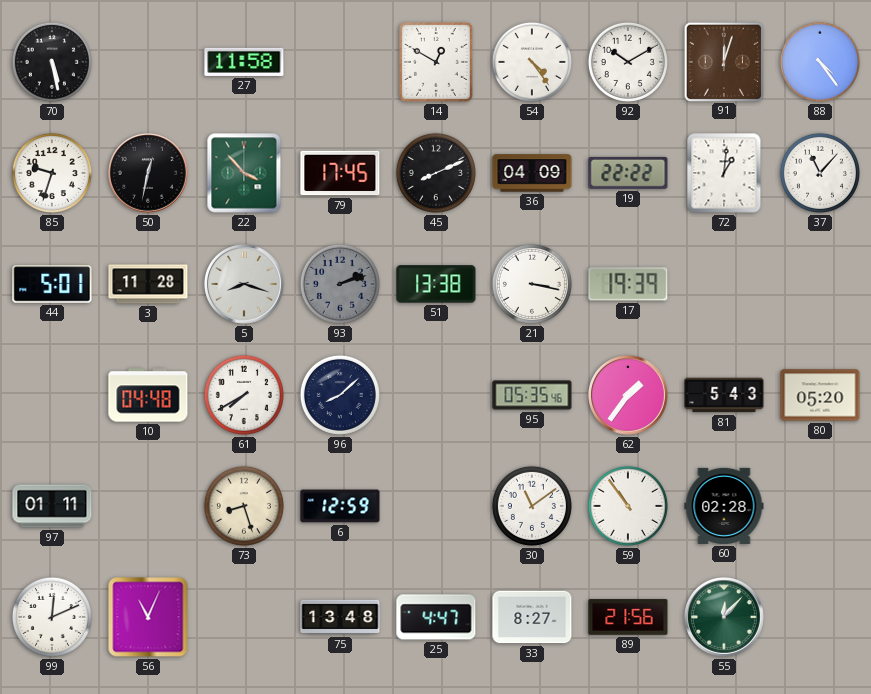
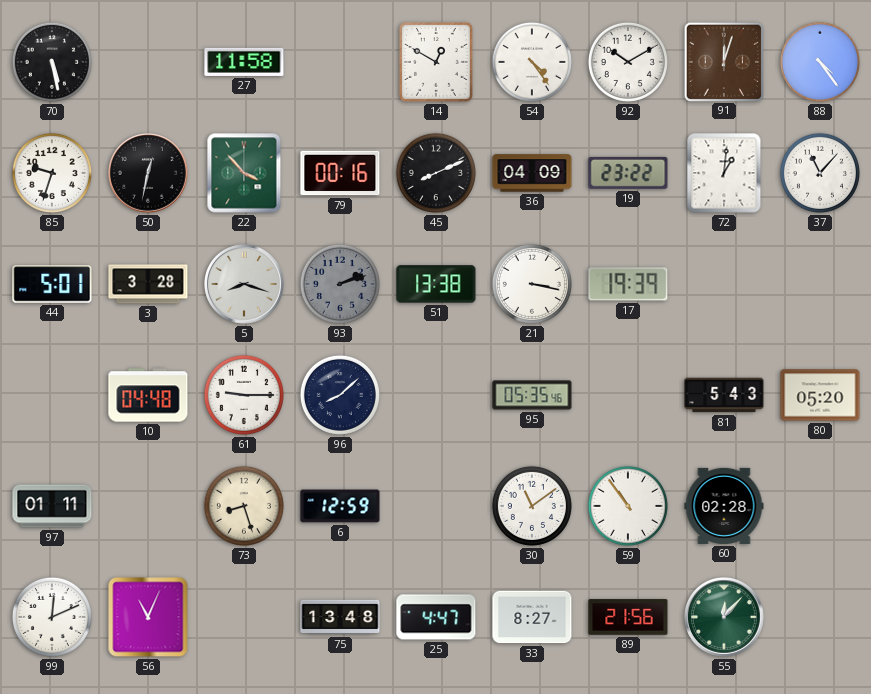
79: 17:45 -> 00:16 (340, 173)
19: 22:22 -> 23:22 (628, 173)
3: 11:28 -> 3:28 (148, 284)
61: 7:40 -> 9:15 (244, 395)
62: 1:36 -> none (629, 396)
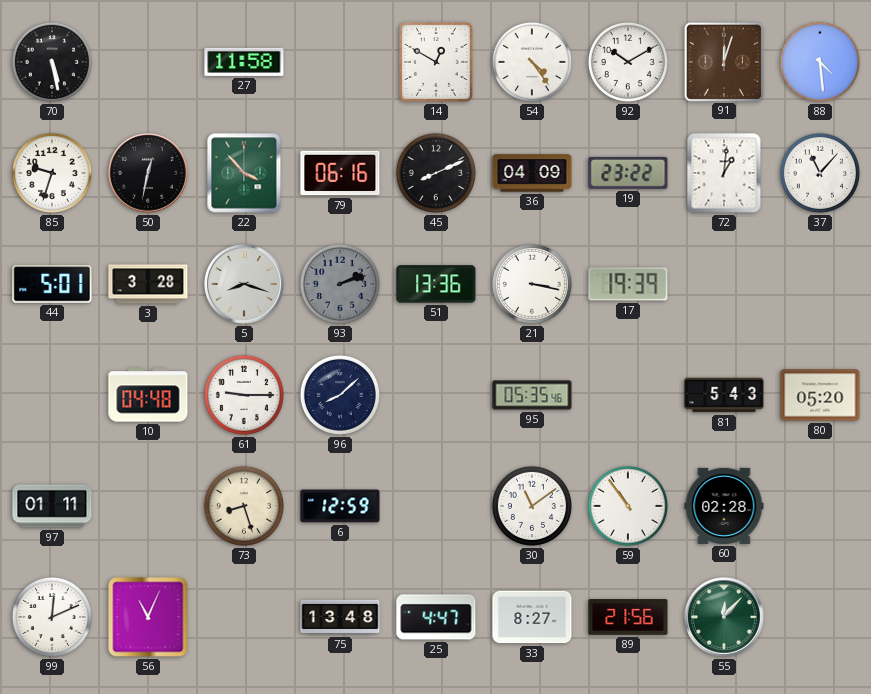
88: 4:24 -> 4:29 (820, 62)
79: 00:16 -> 06:16 (340, 173)
51: 13:38 -> 13:36 (436, 284)
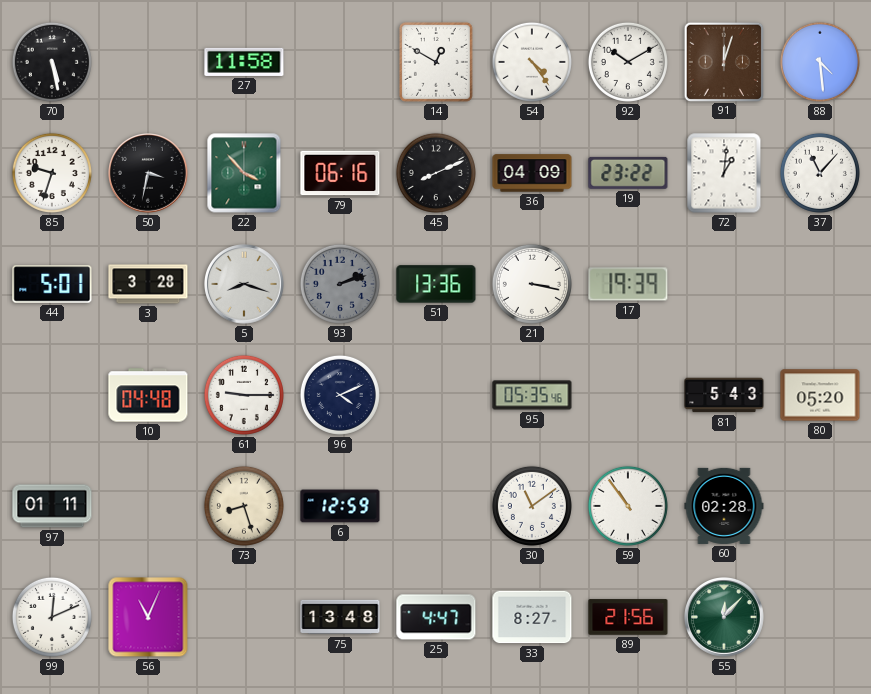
50: 12:32 -> 3:32 (149, 174)
96: 8:08 -> 4:11 (340, 395)
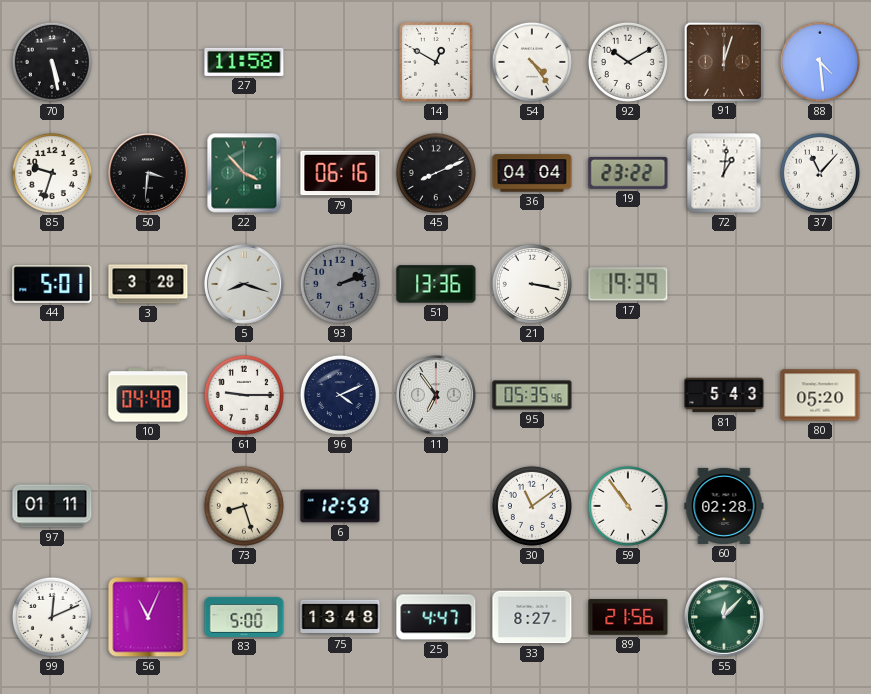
50: 3:32 -> 3:31 (149, 174)
36: 04:09 -> 04:04 (532, 173)
11: none -> 6:54 (437, 396)
83: none -> 5:00 (244, 617)
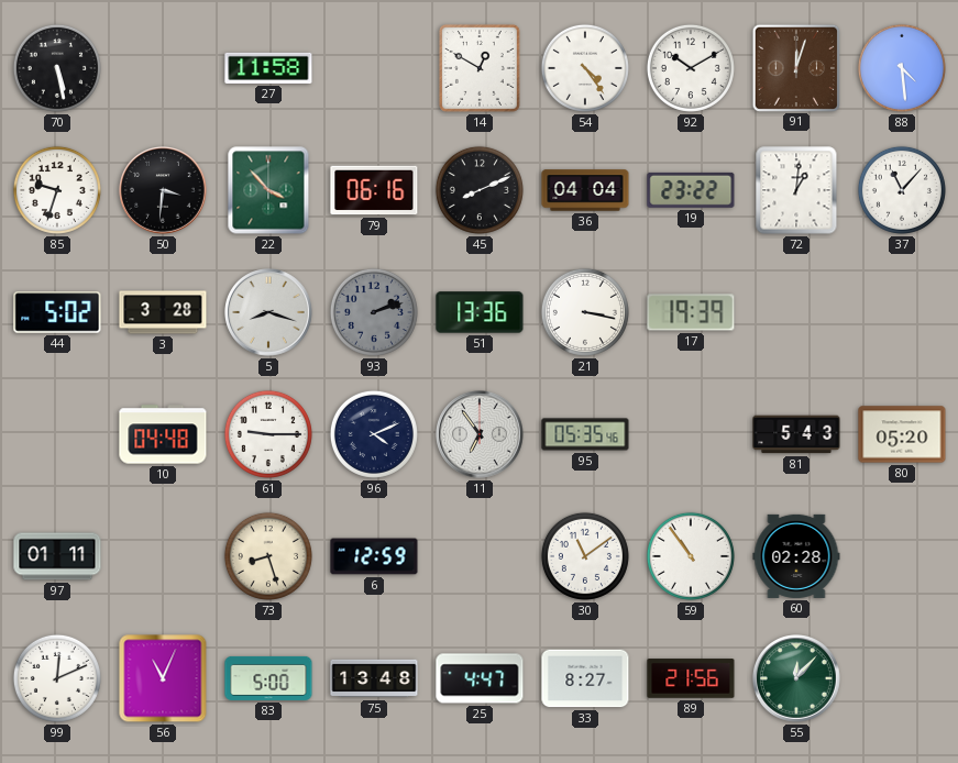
44: 5:01 -> 5:02 (57, 312)
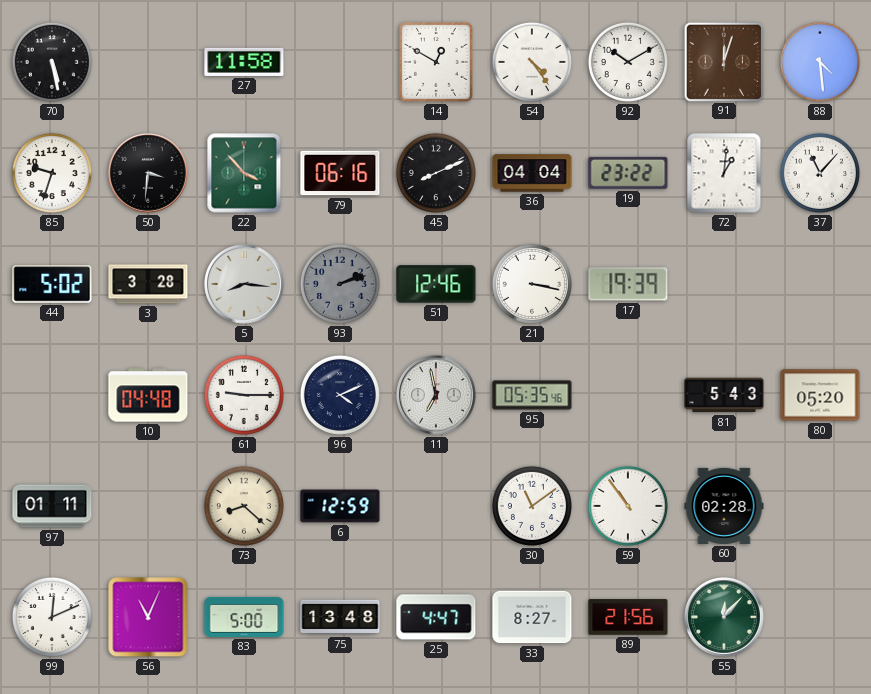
5: 8:18 -> 8:16 (245, 285)
51: 13:36 -> 12:46 (436, 284)
11: 6:54 -> 6:58 (437, 396)
73: 8:27 -> 8:22 (244, 506)
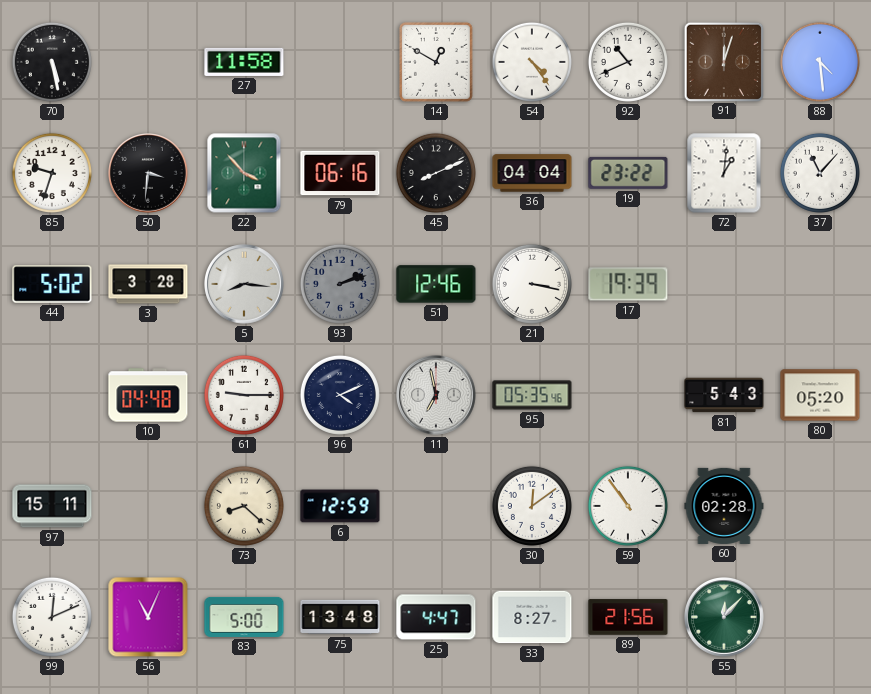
92: 10:10 -> 10:41 (628, 62)
97: 01:11 -> 15:11 (52, 506)
30: 11:09 -> 12:09 (532, 506)
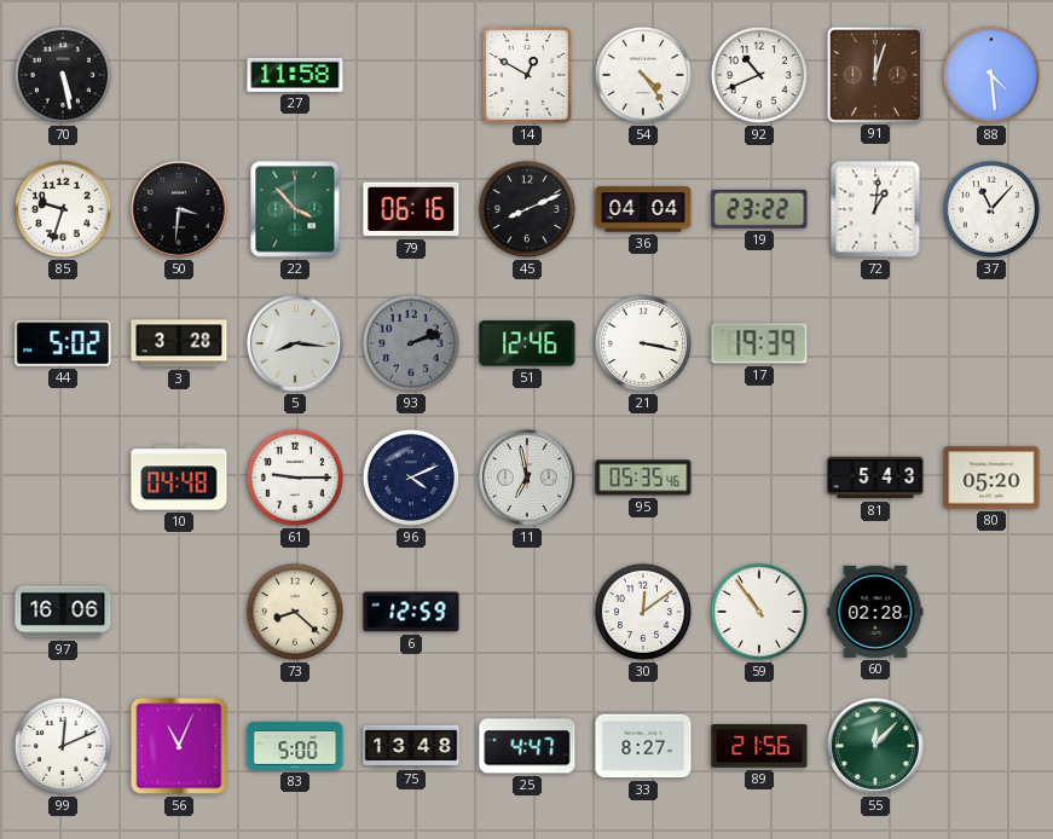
97: 15:11 -> 16:06 (63, 612)
